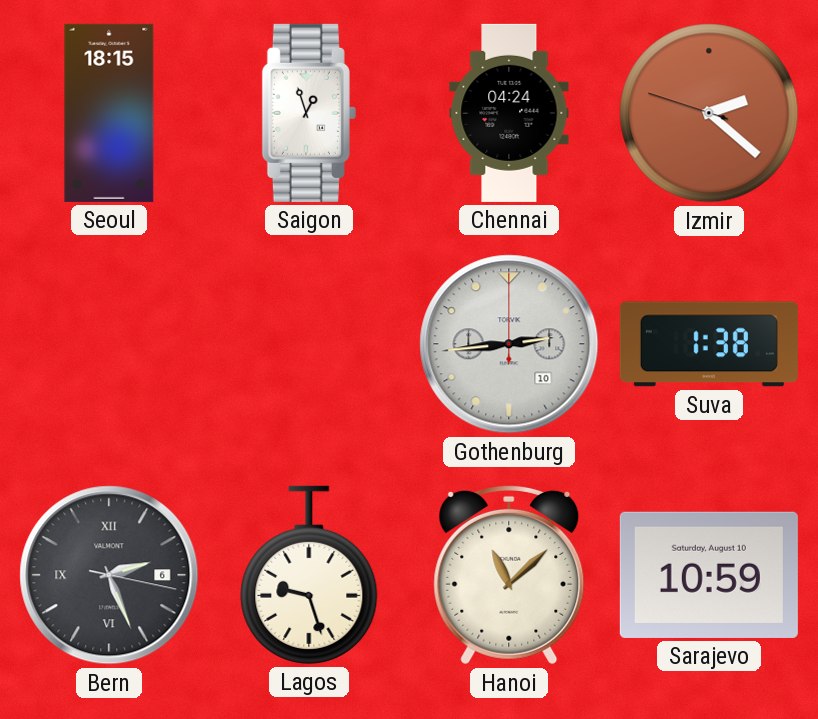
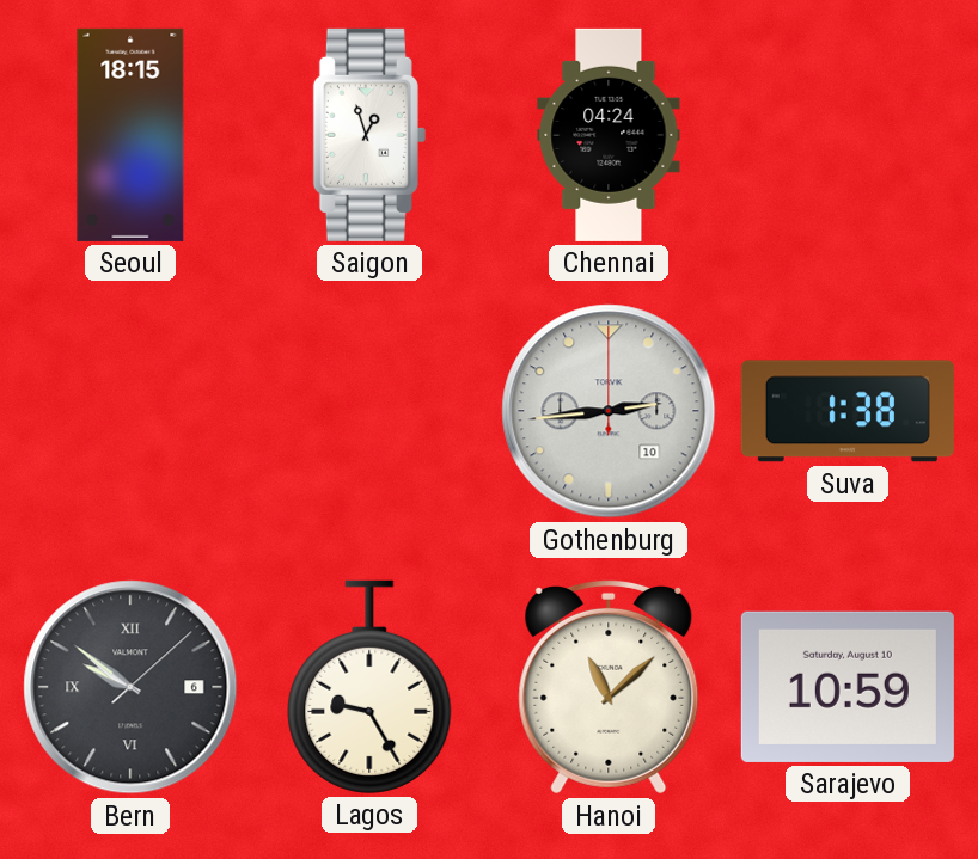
Izmir: 2:21 -> none (709, 113)
Bern: 2:26 -> 9:51 (130, 687)
Lagos: 9:27 -> 9:25 (369, 687)
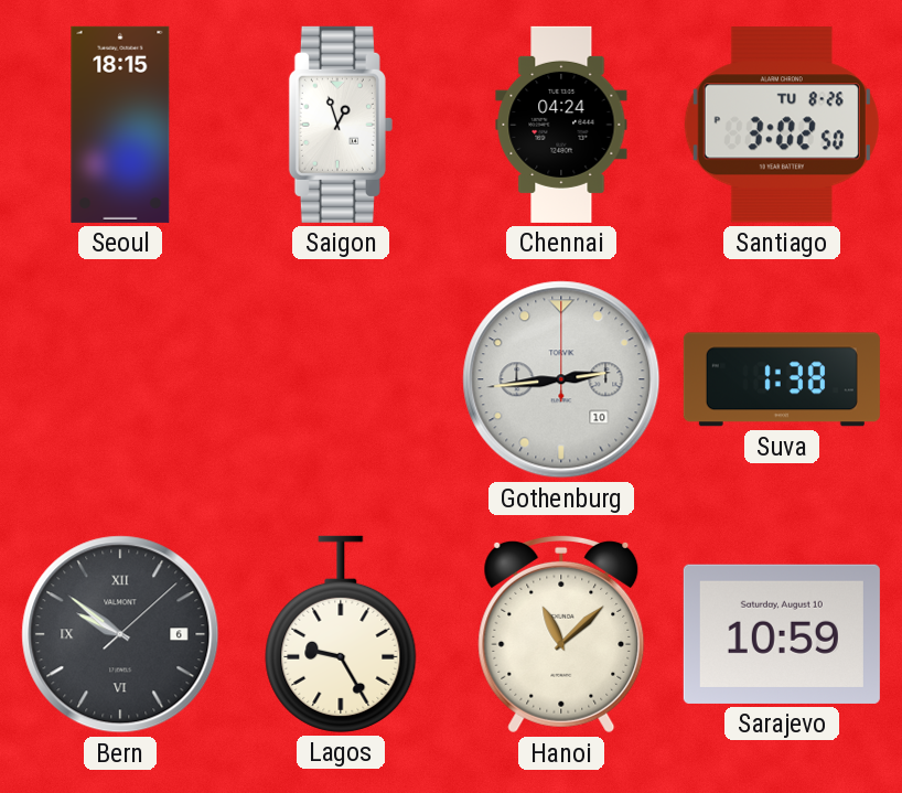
Santiago: none -> 3:02 (782, 125)
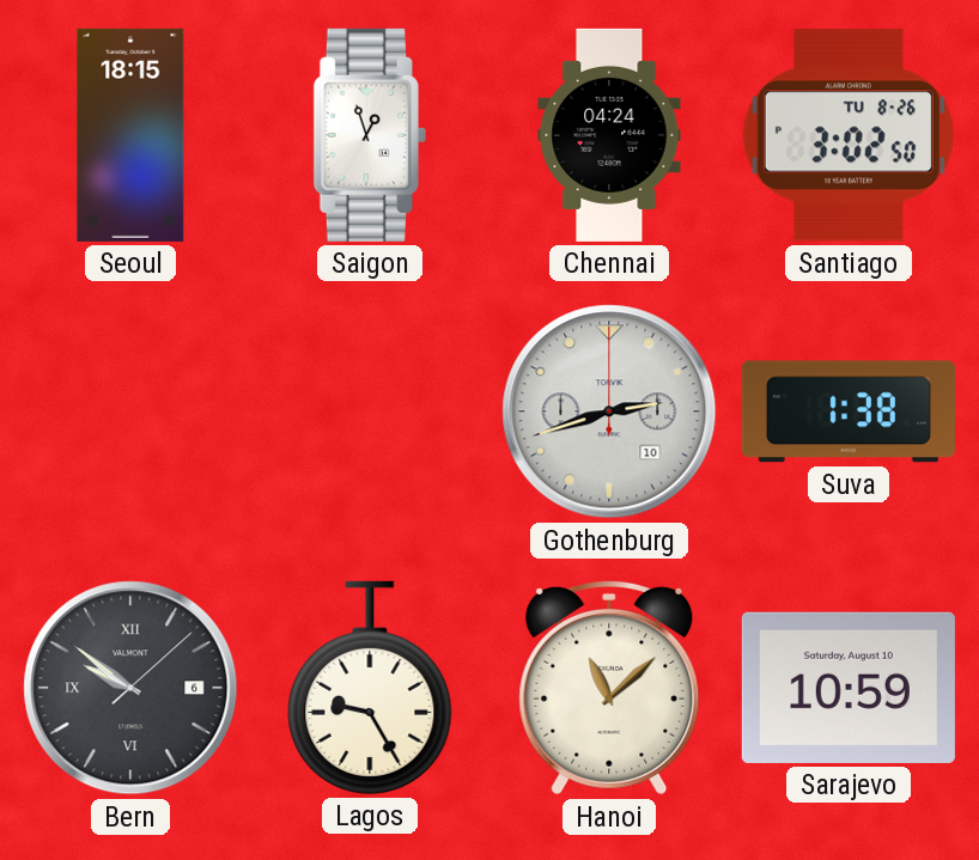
Gothenburg: 2:44 -> 2:42 (609, 411)
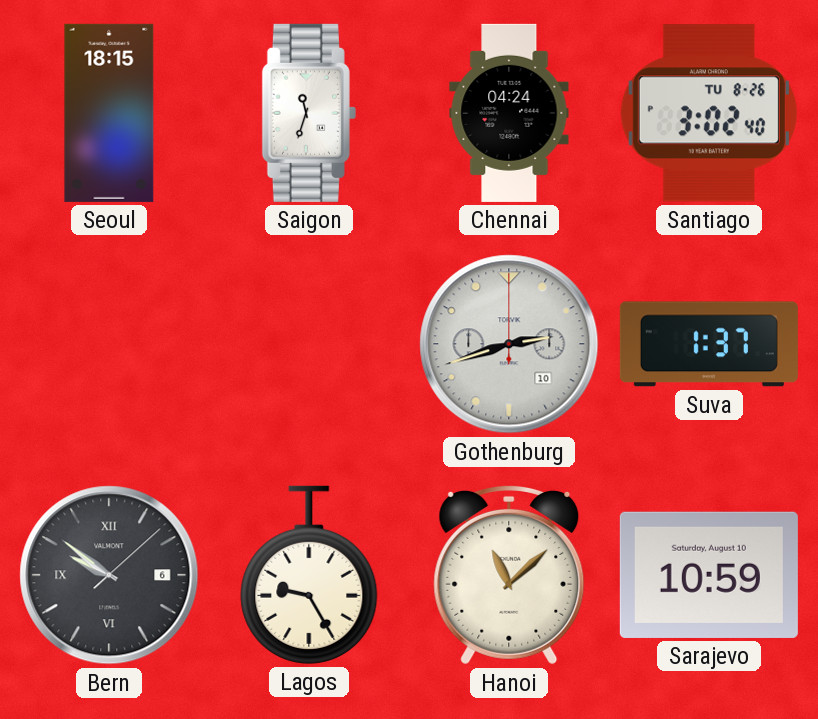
Saigon: 12:57 -> 11:33 (309, 113)
Santiago: 3:02:50 -> 3:02:40 (709, 113)
Suva: 1:38 -> 1:37 (709, 344)
